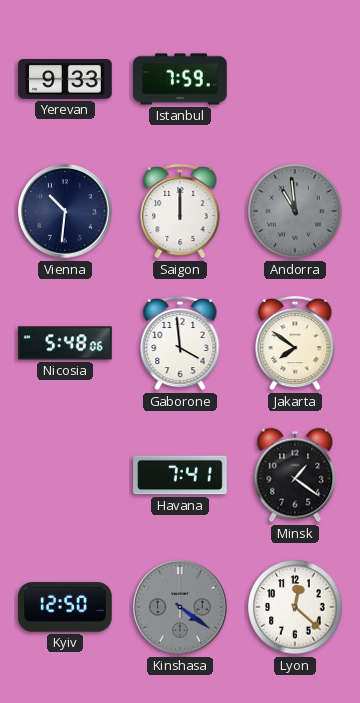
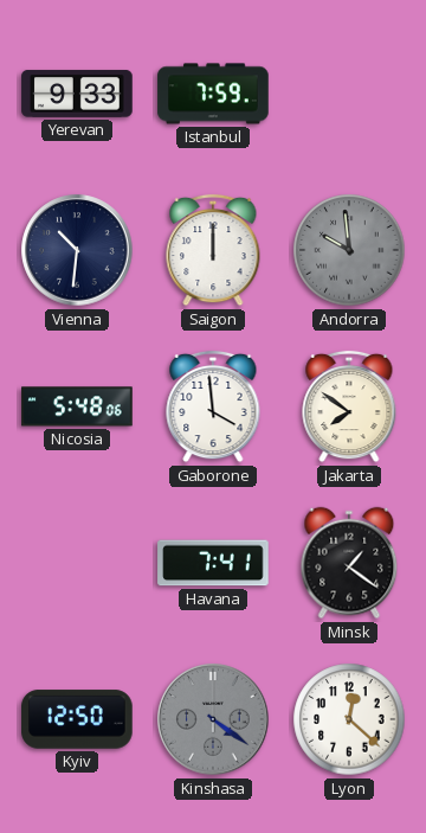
Andorra: 10:59 -> 9:59 (349, 250)
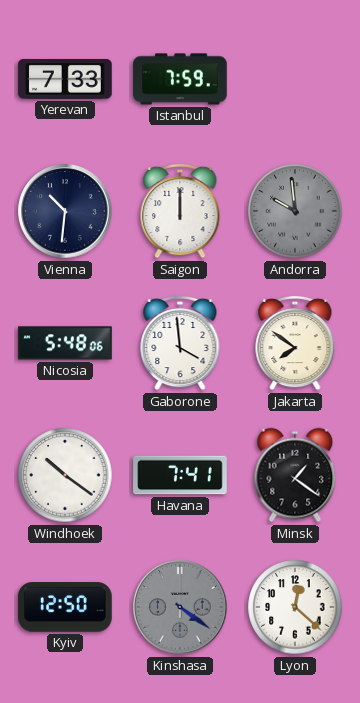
Yerevan: 9:33 -> 7:33 (65, 79)
Windhoek: none -> 10:21 (65, 475)
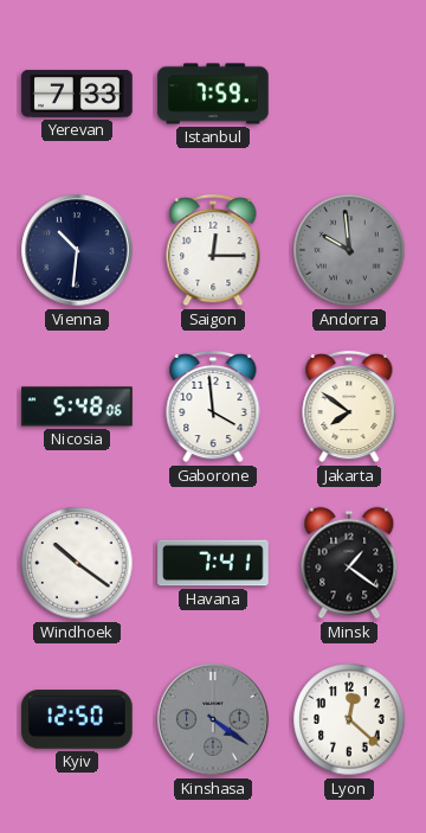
Saigon: 12:00 -> 12:15 (213, 250)
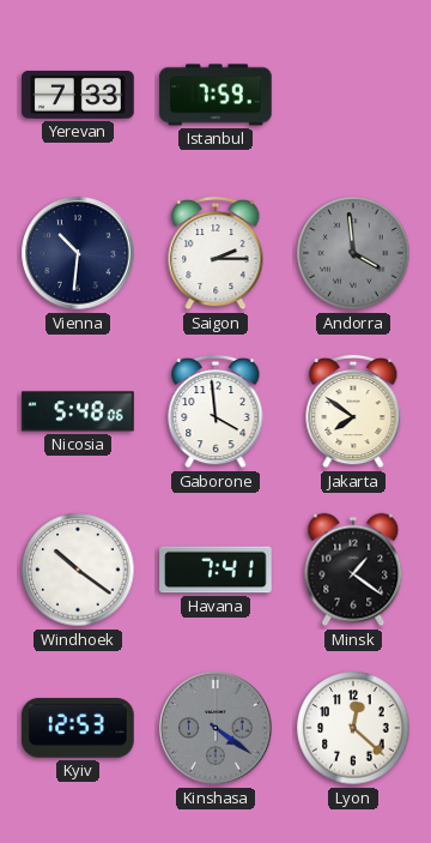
Saigon: 12:15 -> 2:15 (215, 253)
Andorra: 9:59 -> 3:59 (353, 253)
Kyiv: 12:50 -> 12:53 (78, 728)
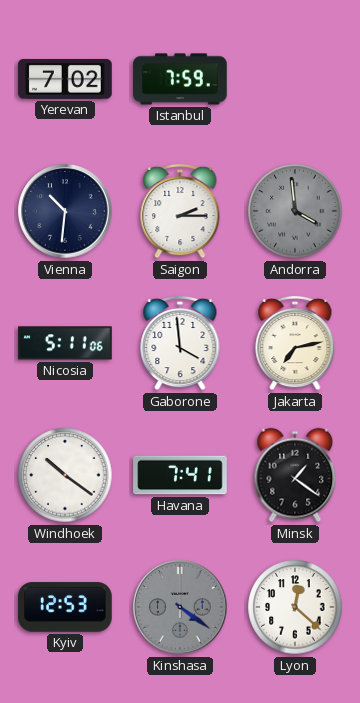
Yerevan: 7:33 -> 7:02 (65, 79)
Nicosia: 5:48 -> 5:11 (65, 343)
Jakarta: 7:51 -> 7:13 (295, 343)
